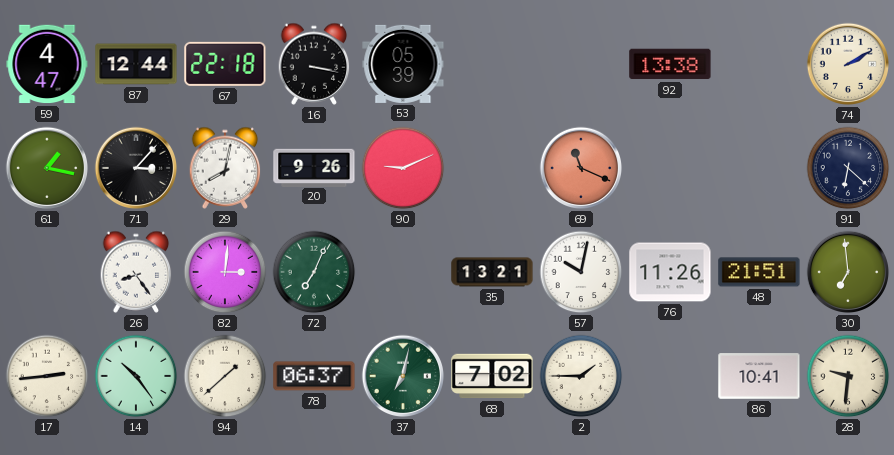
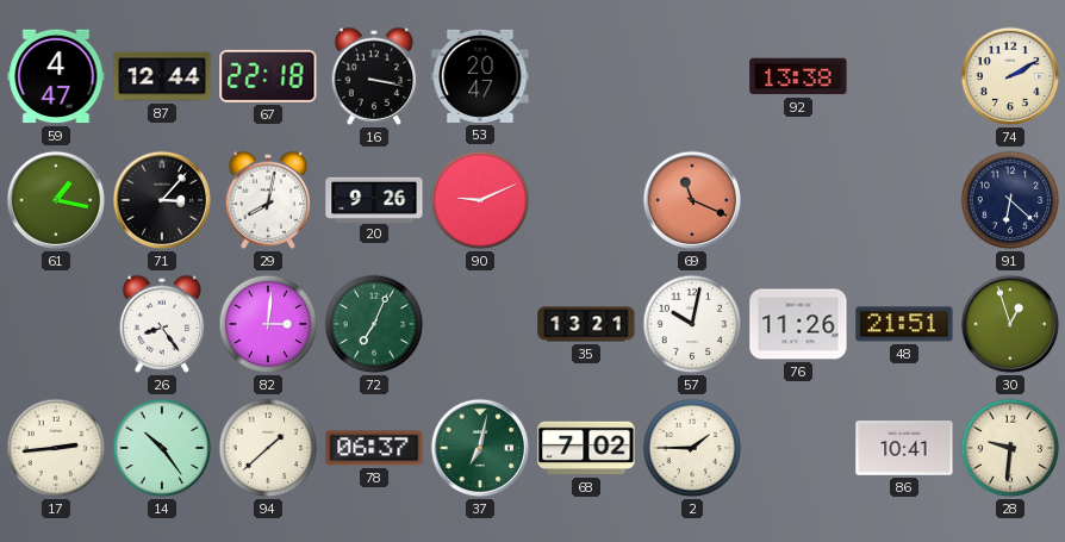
53: 05:39 -> 20:47 (480, 76)
30: 6:59 -> 12:57 (1010, 324)
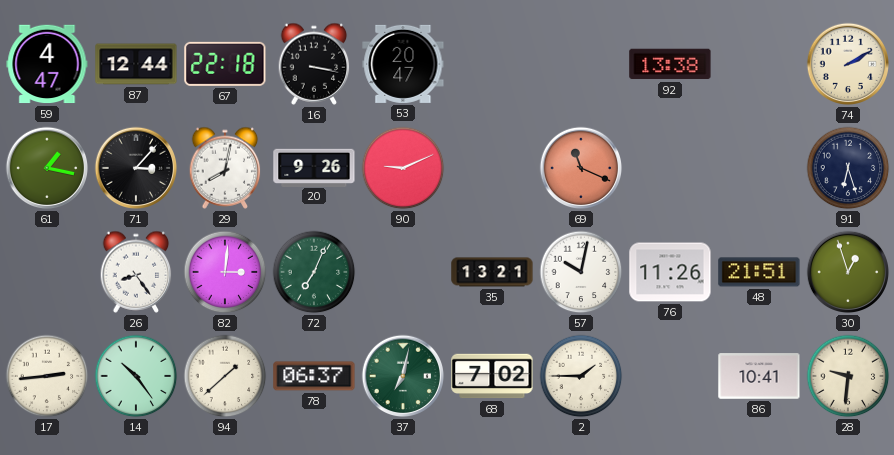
91: 6:22 -> 6:27 (848, 168)
